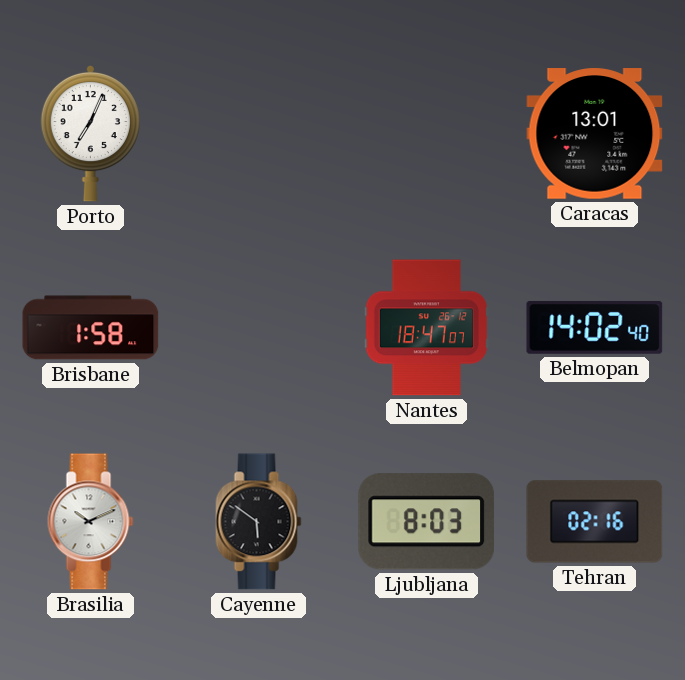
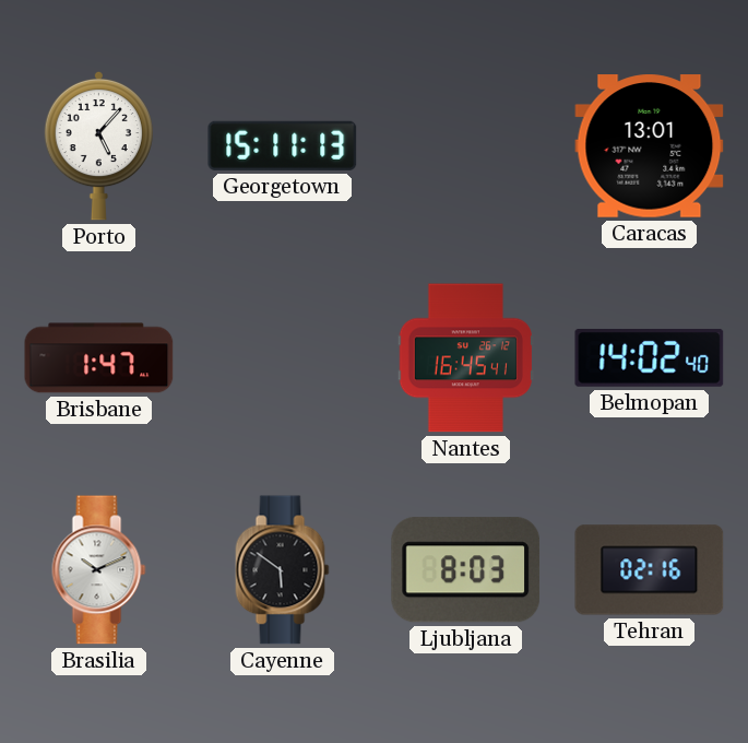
Porto: 7:04 -> 5:07 (98, 145)
Georgetown: none -> 15:11 (283, 145)
Brisbane: 1:58 -> 1:47 (99, 358)
Nantes: 18:47 -> 16:45 (465, 358)
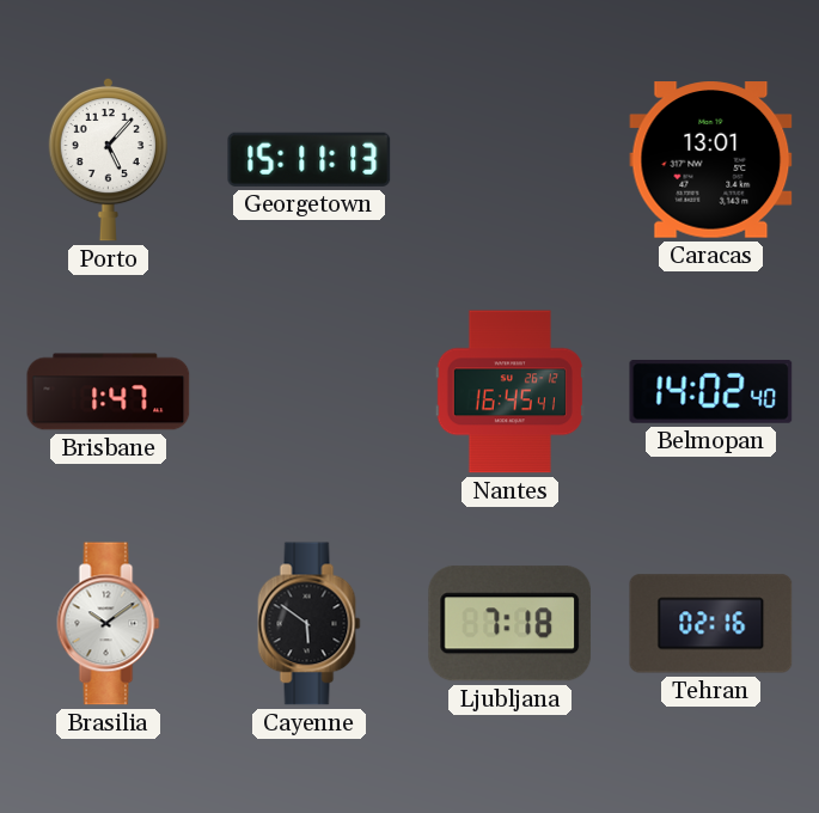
Brasilia: 10:11 -> 10:09 (109, 624)
Ljubljana: 8:03 -> 7:18 (511, 624)
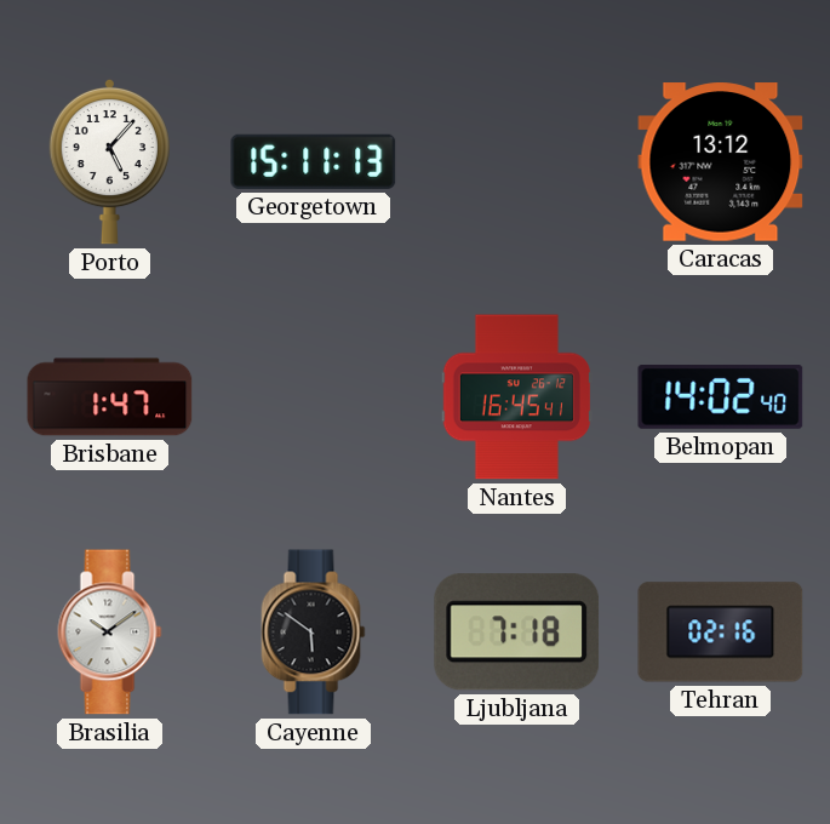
Caracas: 13:01 -> 13:12 (721, 162)
